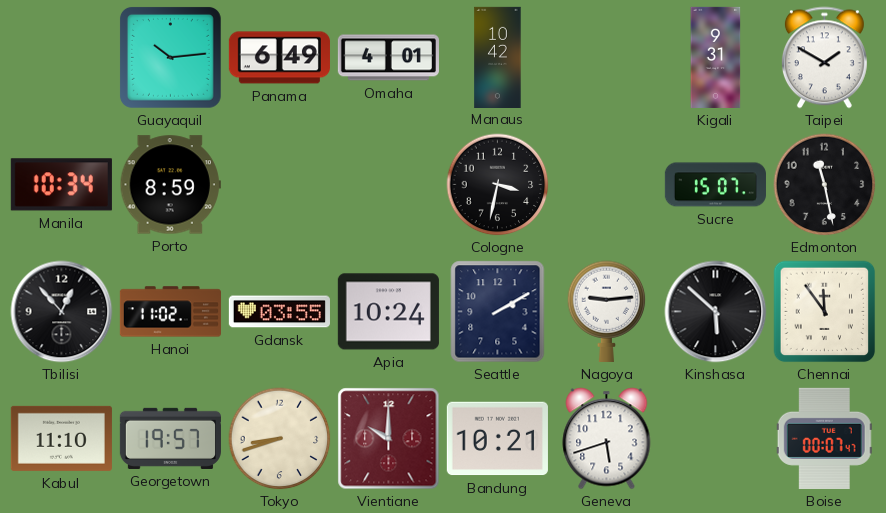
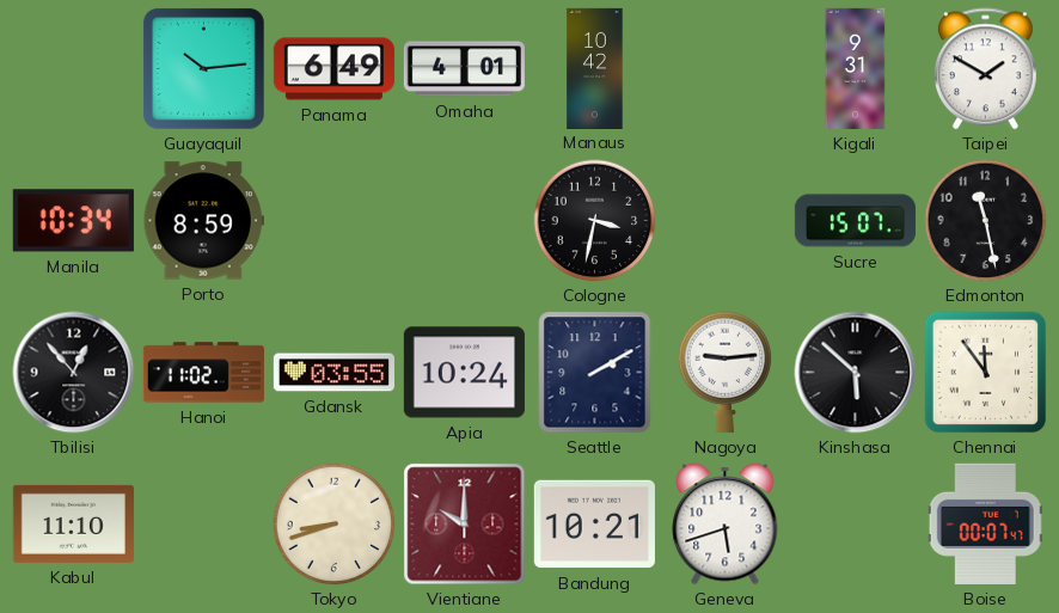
Georgetown: 19:57 -> none (170, 438)
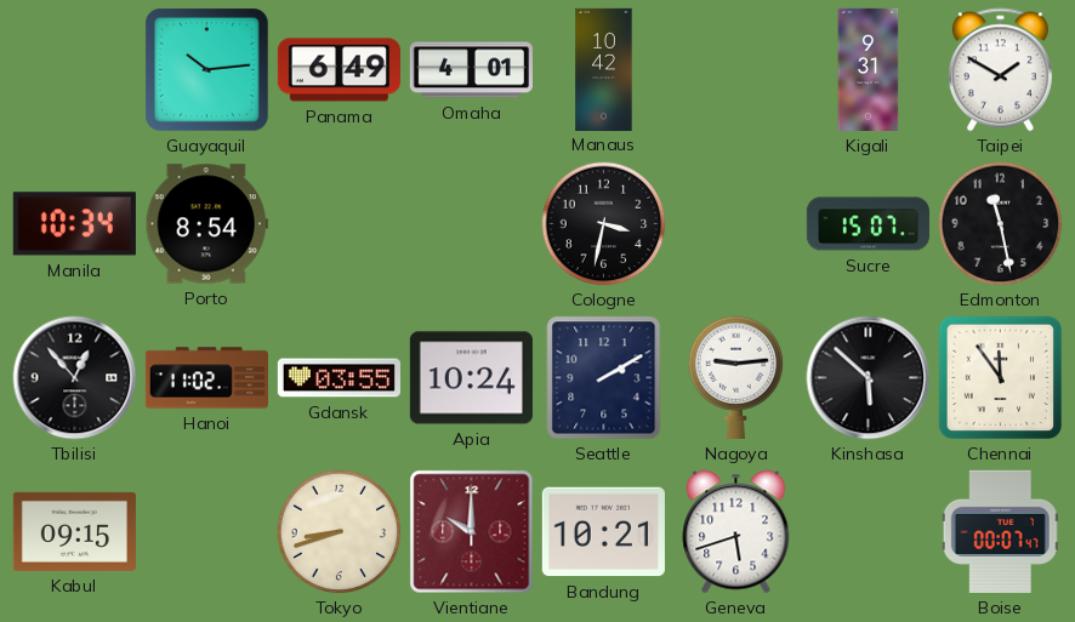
Porto: 8:59 -> 8:54 (206, 224)
Kabul: 11:10 -> 09:15 (74, 531)
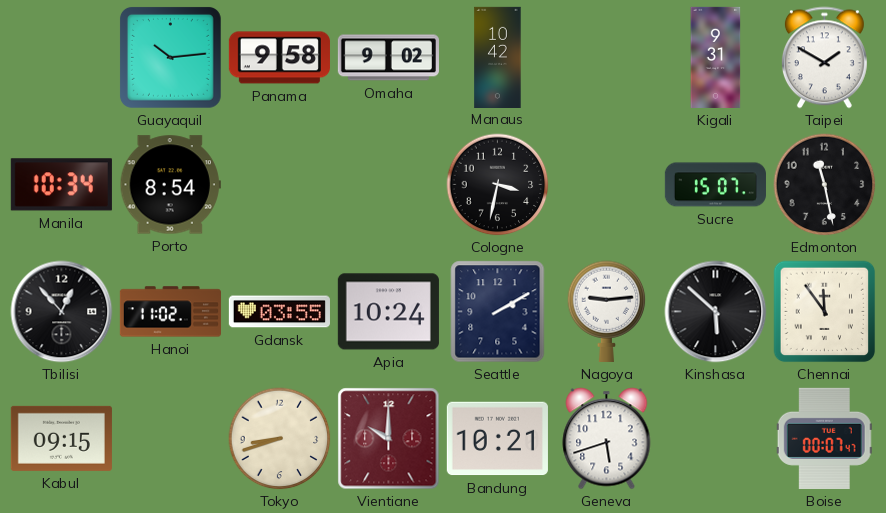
Panama: 6:49 -> 9:58 (279, 58)
Omaha: 4:01 -> 9:02 (388, 58)
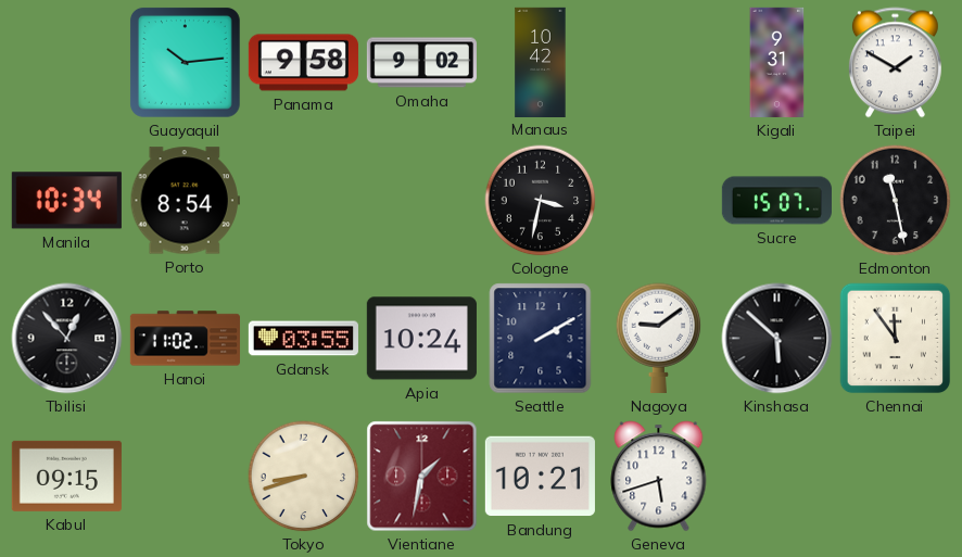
Nagoya: 9:14 -> 9:09 (659, 338)
Vientiane: 10:00 -> 1:32 (422, 477)
Boise: 00:07 -> none (824, 438)
